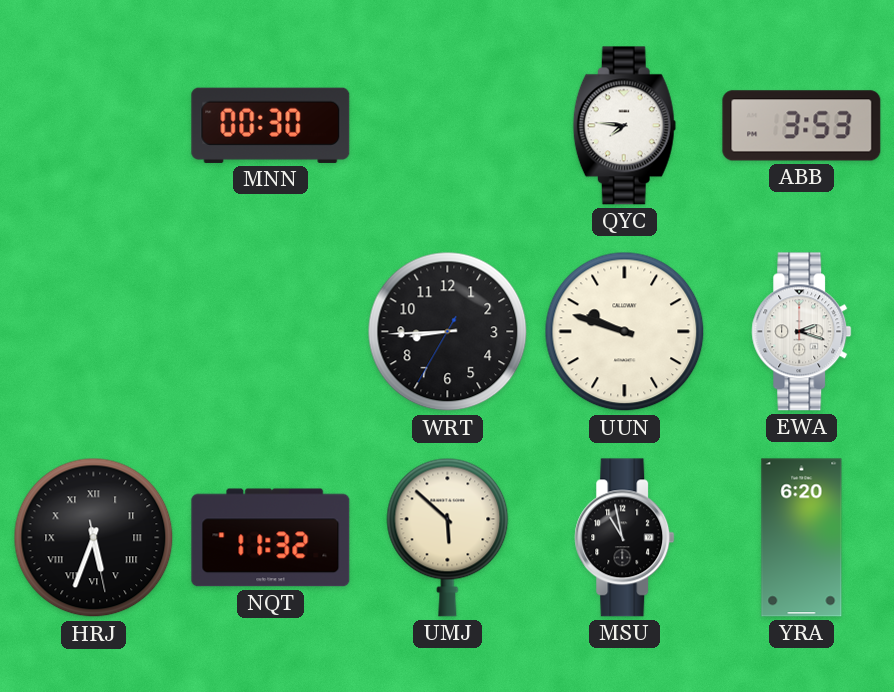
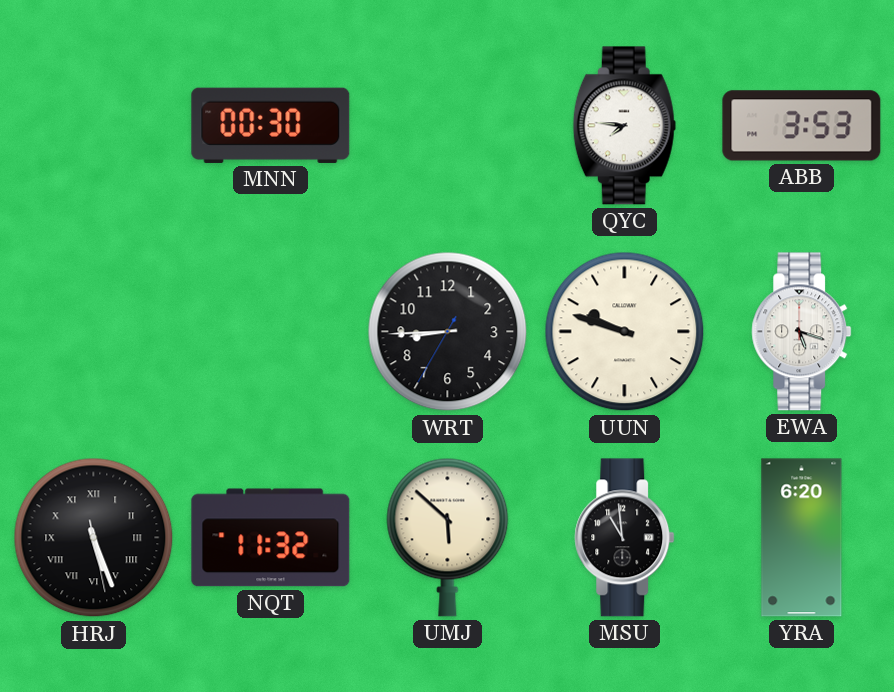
EWA: 2:18 -> 5:18 (802, 332)
HRJ: 5:33 -> 5:26 (94, 538)
MSU: 10:58 -> 10:59 (625, 538)
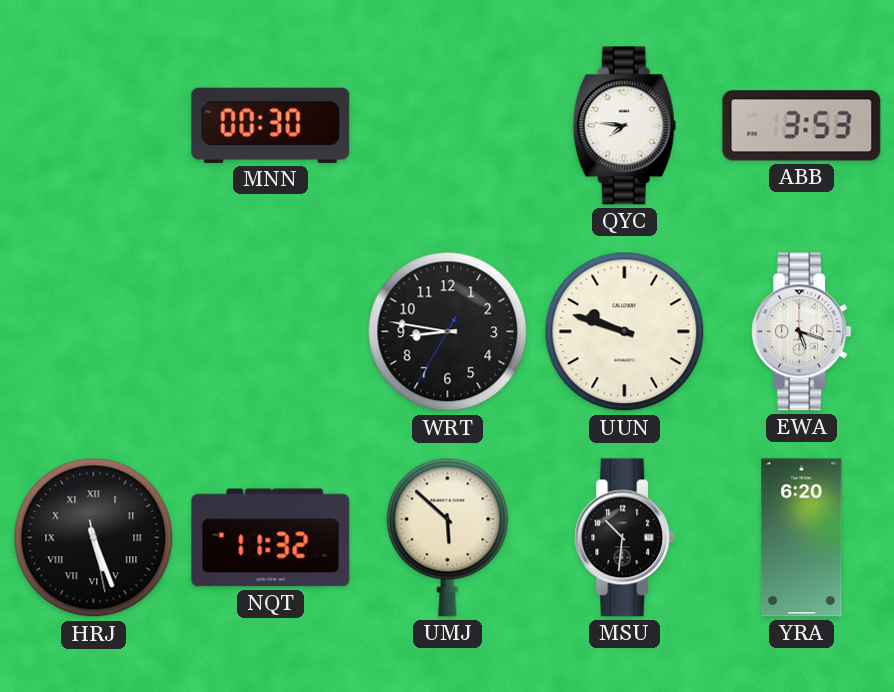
WRT: 8:44 -> 8:46 (448, 332)
MSU: 10:59 -> 10:31 (625, 538)
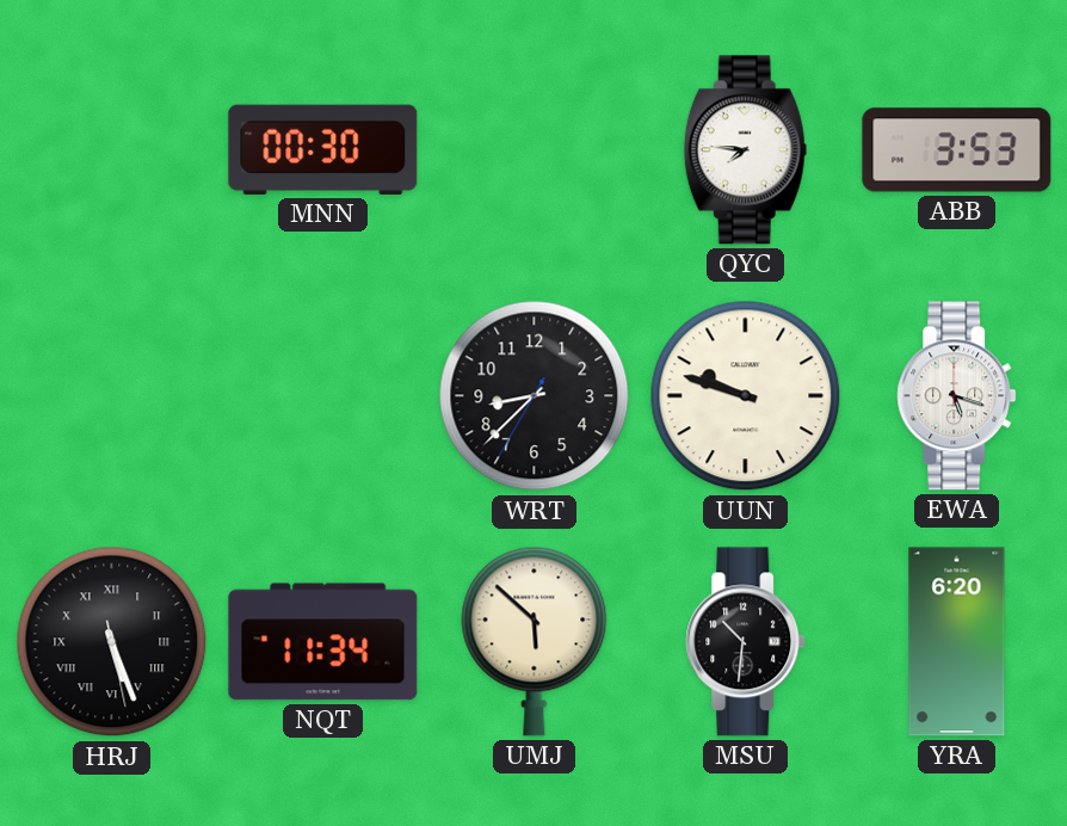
WRT: 8:46 -> 8:37 (535, 396)
NQT: 11:32 -> 11:34 (323, 642)
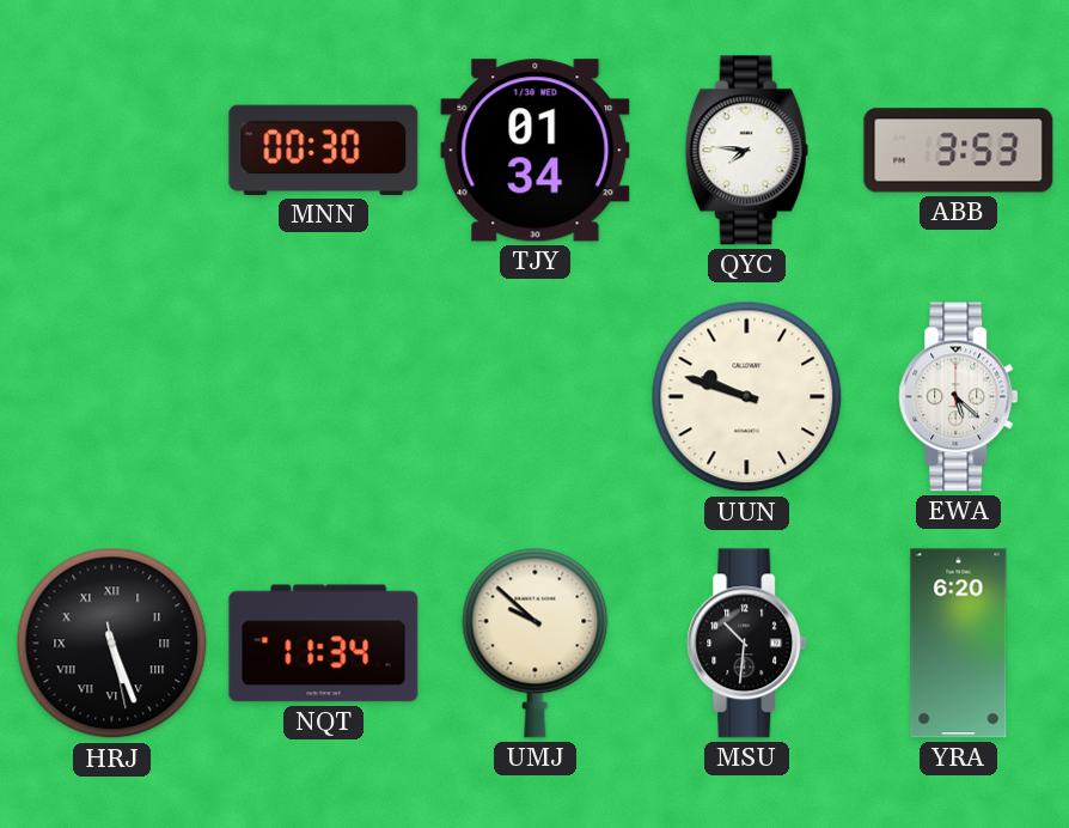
TJY: none -> 01:34 (536, 151)
WRT: 8:37 -> none (535, 396)
EWA: 5:18 -> 5:22 (959, 397)
UMJ: 5:52 -> 9:52 (536, 643)
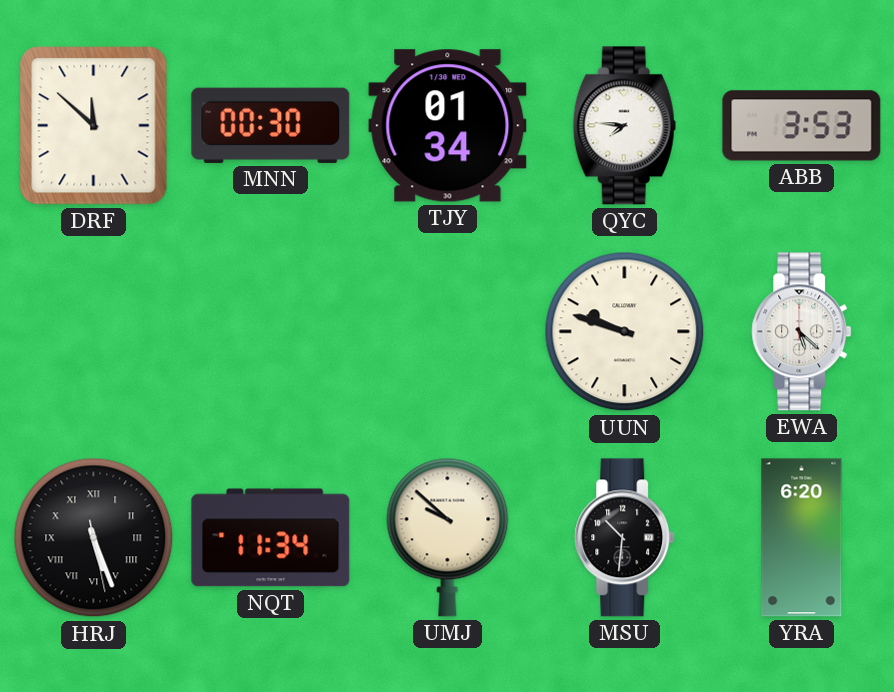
DRF: none -> 11:52 (94, 126)
